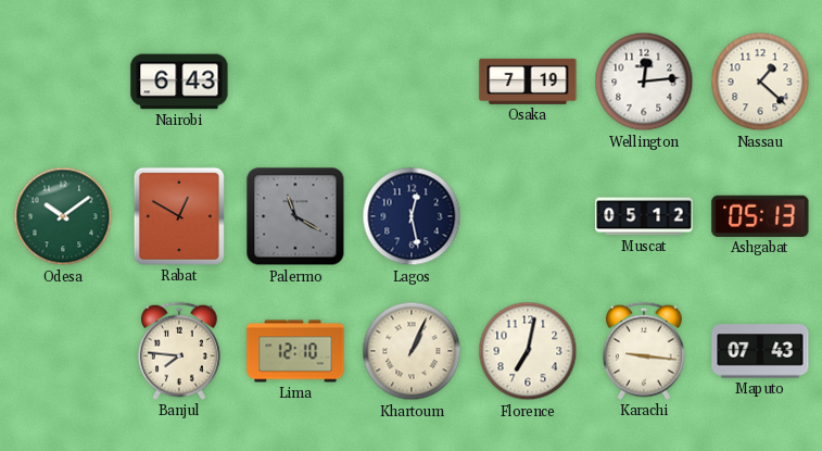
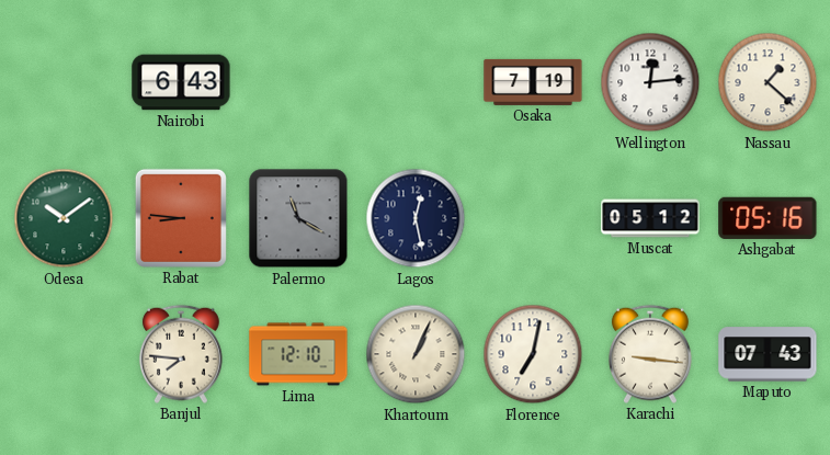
Rabat: 12:50 -> 8:46 (181, 218)
Ashgabat: 05:13 -> 05:16 (768, 218)
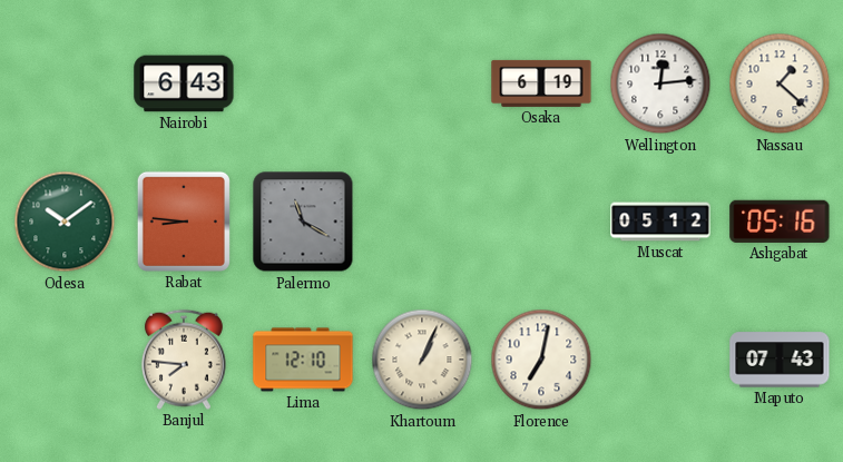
Osaka: 7:19 -> 6:19 (541, 83)
Lagos: 12:28 -> none (416, 218)
Karachi: 9:16 -> none (650, 354)
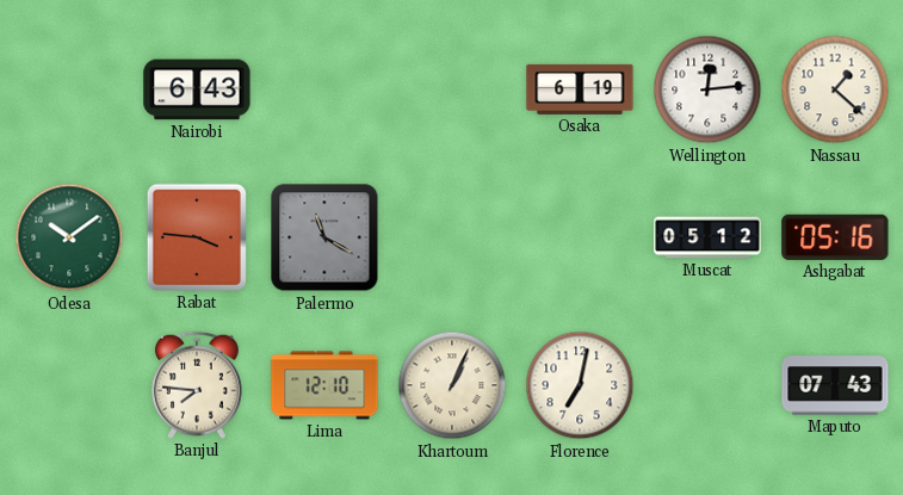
Rabat: 8:46 -> 3:46 (197, 237)
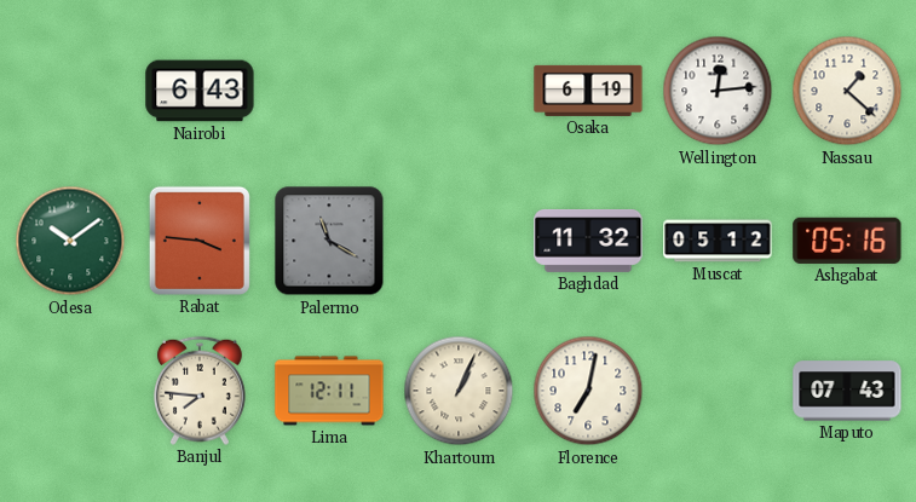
Baghdad: none -> 11:32 (588, 241)
Lima: 12:10 -> 12:11 (329, 391)
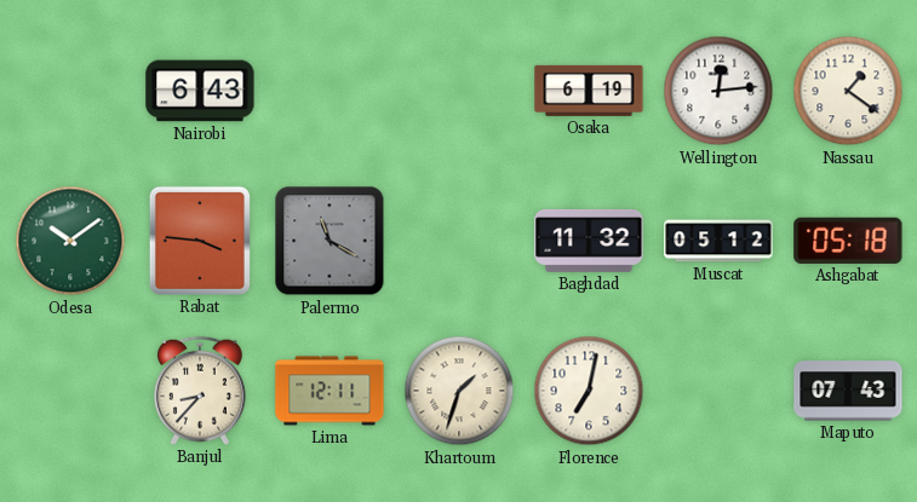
Nassau: 1:22 -> 1:21 (848, 91)
Ashgabat: 05:16 -> 05:18 (848, 241)
Banjul: 7:46 -> 8:37 (200, 391)
Khartoum: 1:04 -> 1:33 (459, 391)
